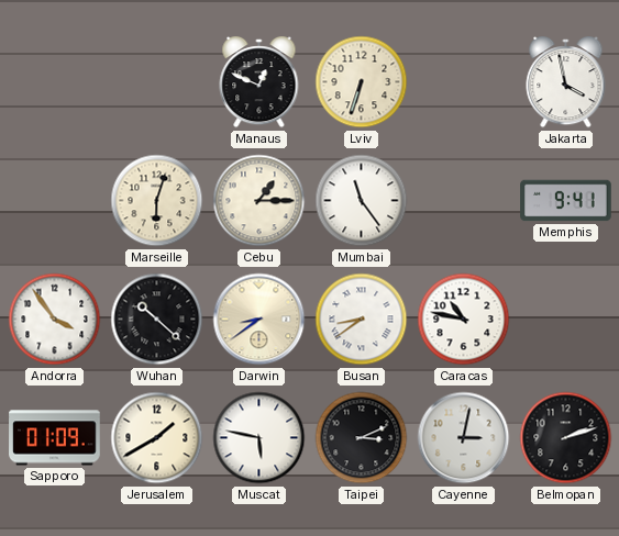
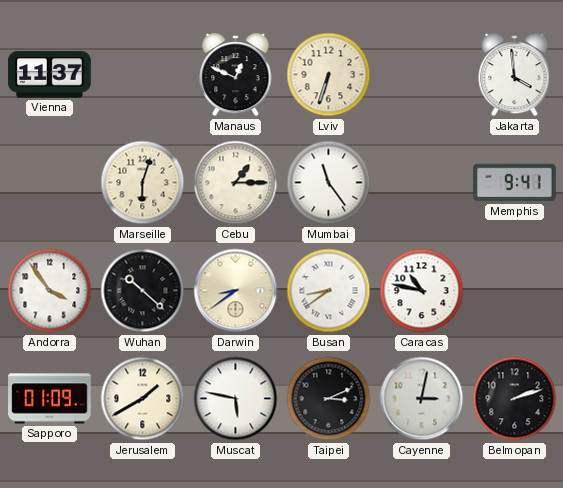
Vienna: none -> 11:37 (50, 75)
Jakarta: 3:58 -> 3:59 (515, 76)
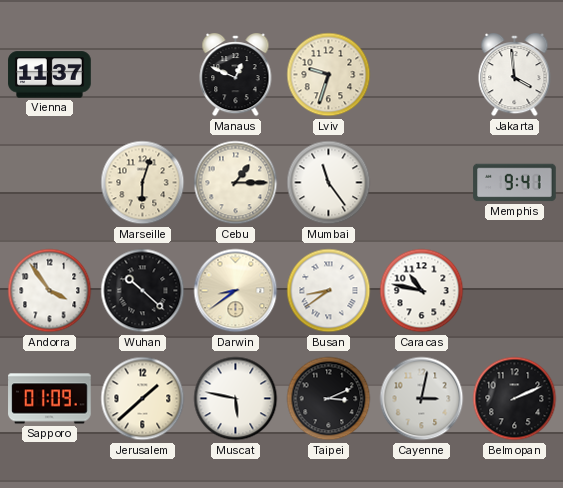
Lviv: 6:33 -> 9:33 (329, 75)
Jerusalem: 1:40 -> 1:38 (143, 399)
Belmopan: 2:12 -> 2:11 (515, 399)
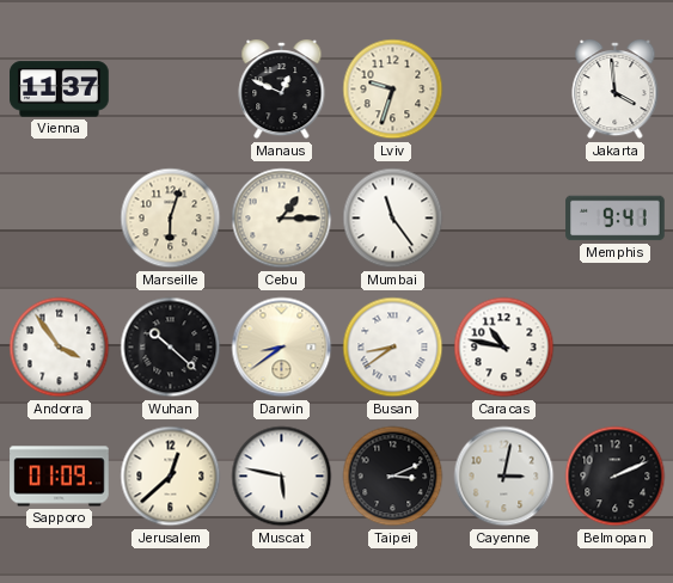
Jerusalem: 1:38 -> 12:38 (171, 477)
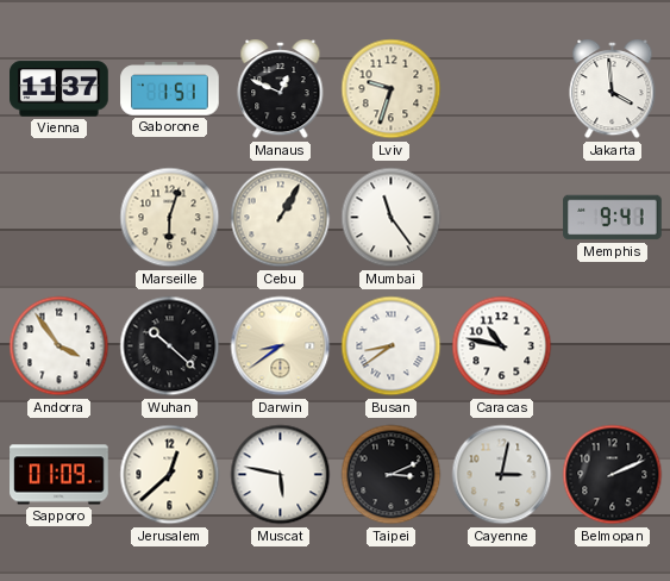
Gaborone: none -> 1:51 (170, 89)
Cebu: 1:15 -> 1:05 (281, 218)
